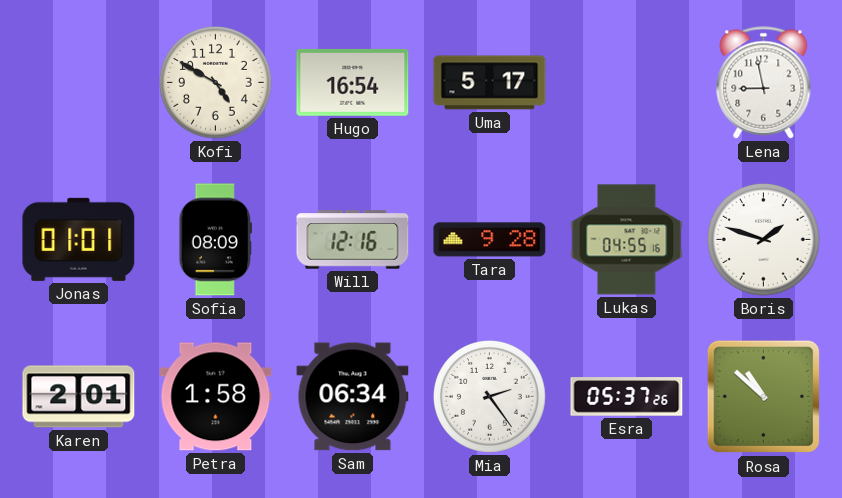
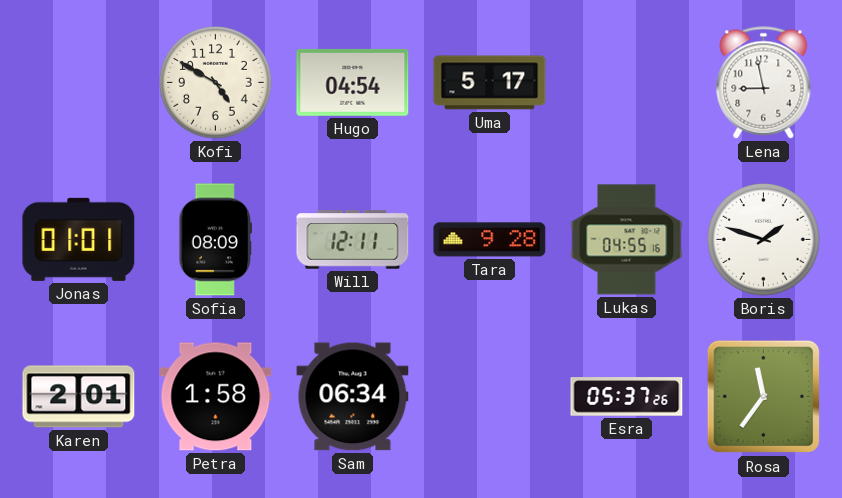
Hugo: 16:54 -> 04:54 (353, 82)
Will: 12:16 -> 12:11 (353, 240)
Mia: 2:24 -> none (490, 397)
Rosa: 10:52 -> 11:36 (764, 397)
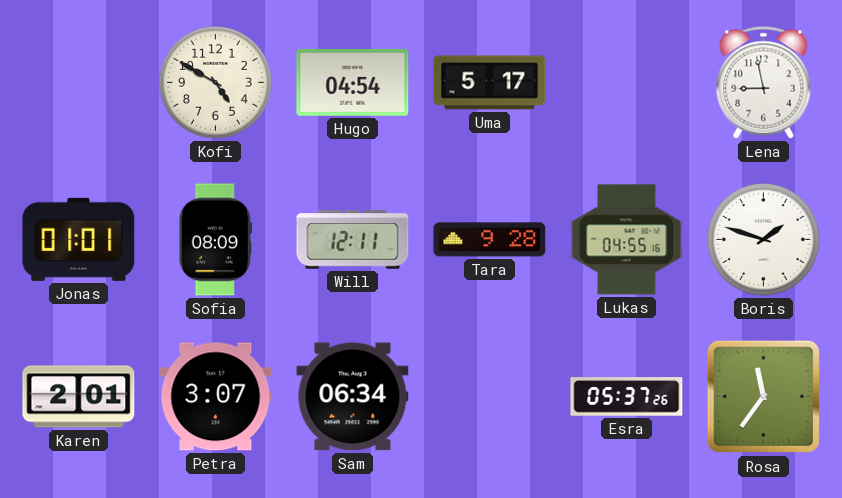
Petra: 1:58 -> 3:07 (216, 397)
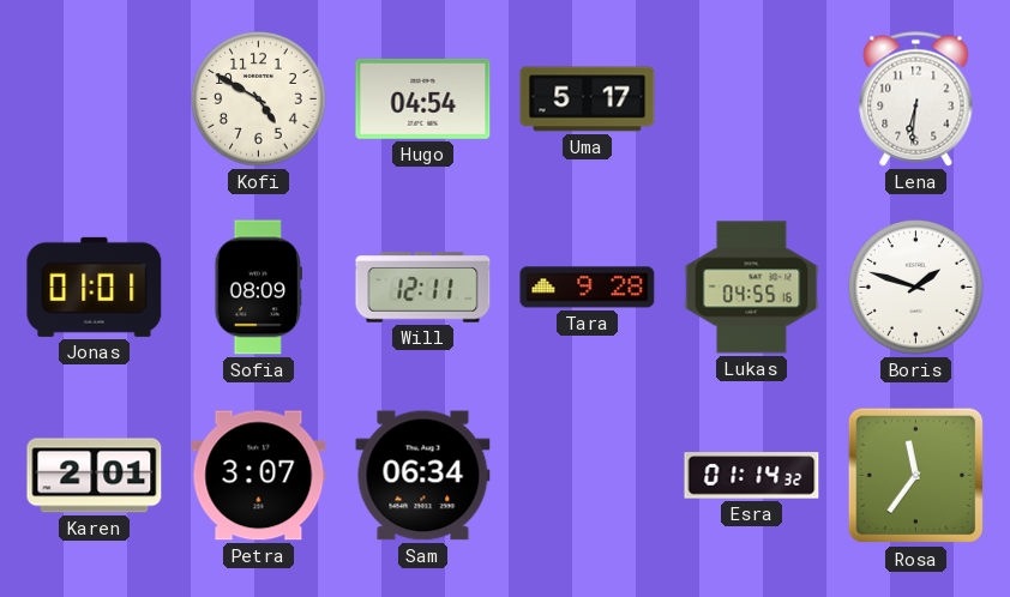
Lena: 8:58 -> 6:31 (916, 99)
Esra: 05:37 -> 01:14 (752, 476)
